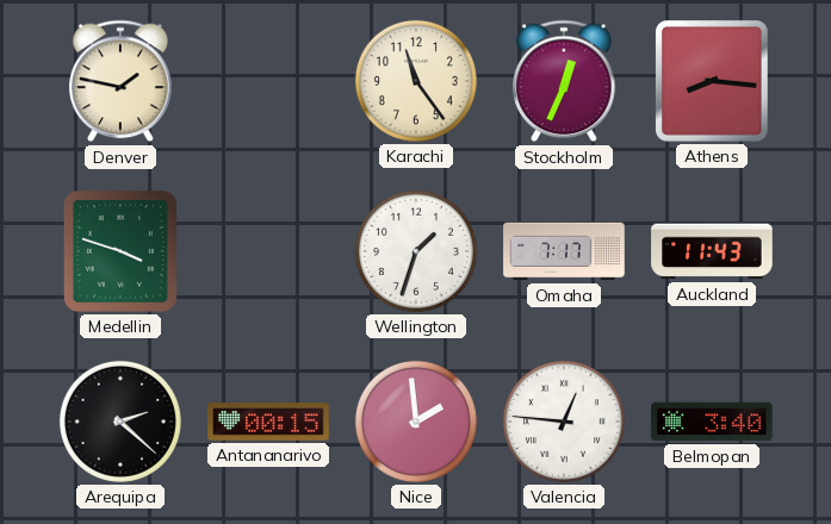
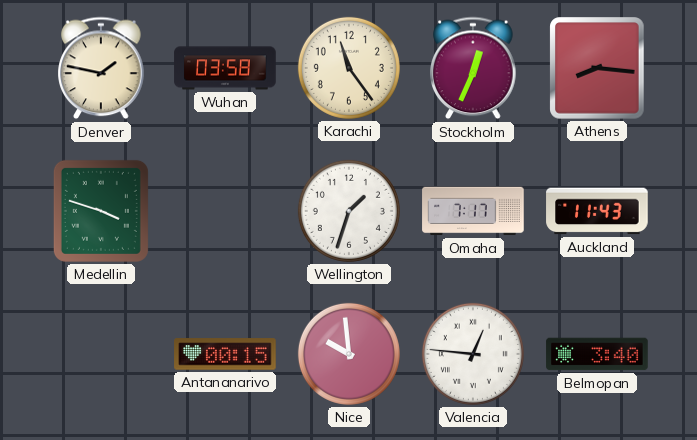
Wuhan: none -> 03:58 (225, 68)
Arequipa: 2:22 -> none (120, 422)
Nice: 1:59 -> 9:59 (349, 354)
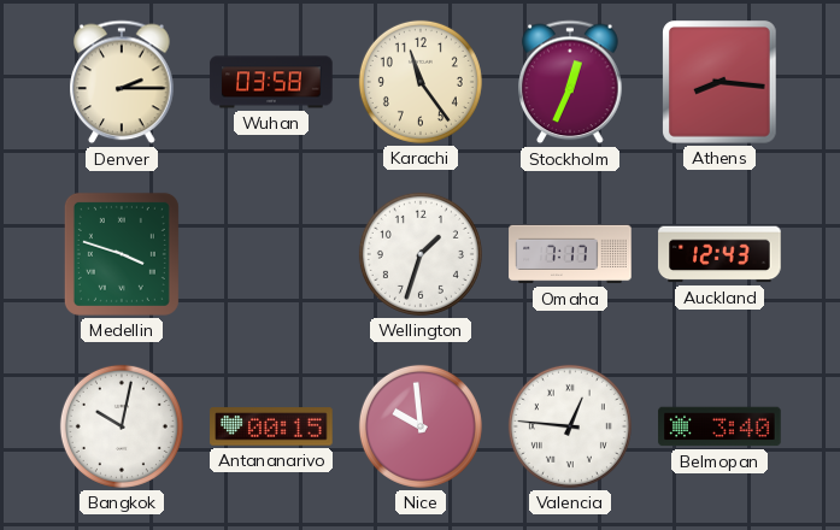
Denver: 1:47 -> 2:15 (122, 82)
Auckland: 11:43 -> 12:43 (719, 254)
Bangkok: none -> 10:02 (122, 426)
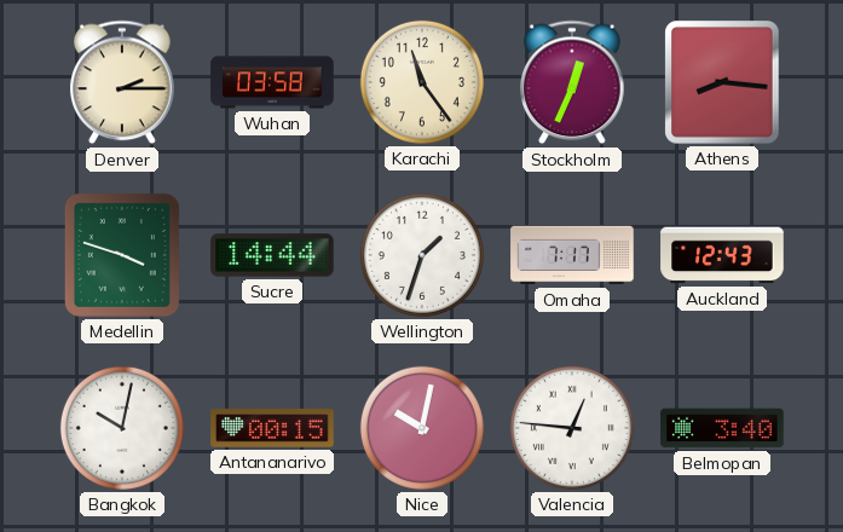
Sucre: none -> 14:44 (272, 255)
Nice: 9:59 -> 10:02 (422, 428)
